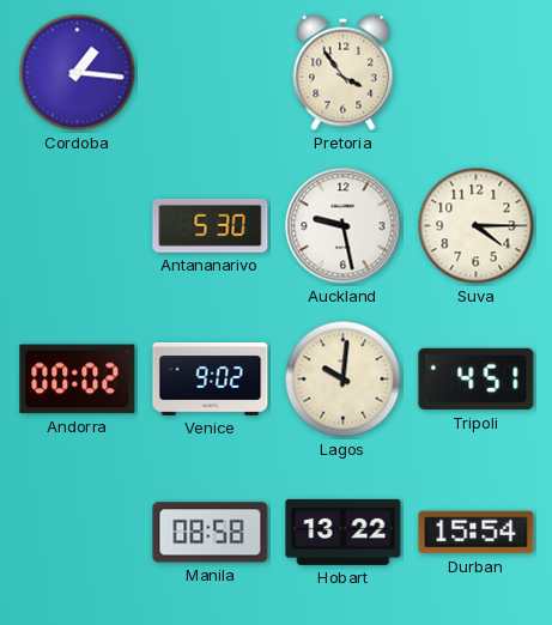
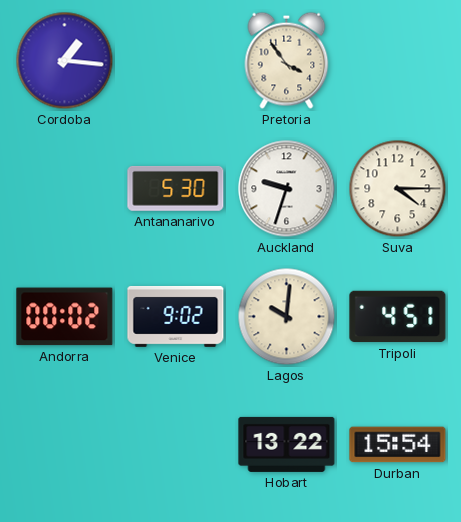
Auckland: 9:28 -> 9:33 (287, 189)
Manila: 08:58 -> none (211, 533)
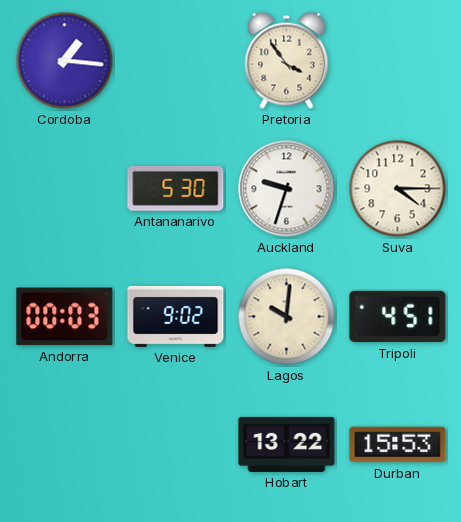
Andorra: 00:02 -> 00:03 (65, 317)
Durban: 15:54 -> 15:53 (398, 445)
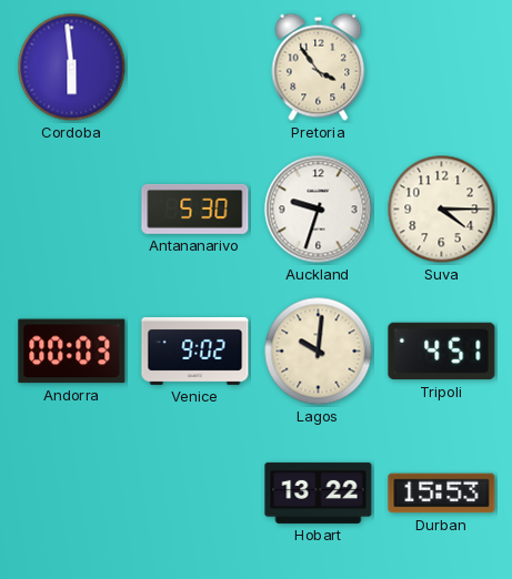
Cordoba: 1:16 -> 5:59 (72, 68)
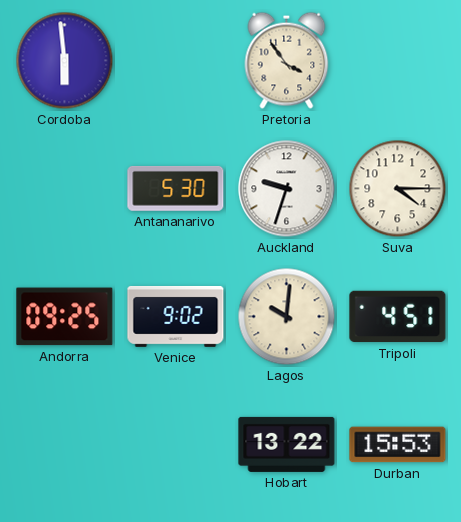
Andorra: 00:03 -> 09:25 (65, 317)
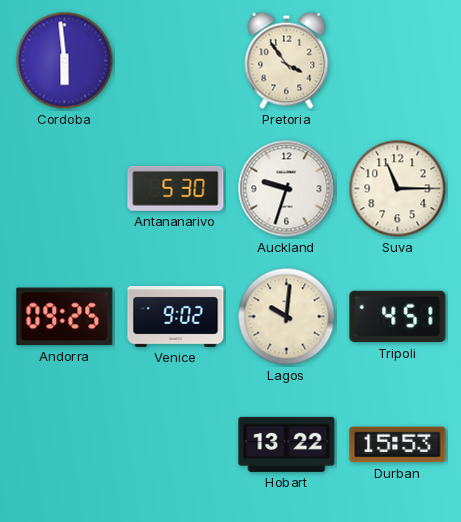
Suva: 4:15 -> 11:15 (398, 189)
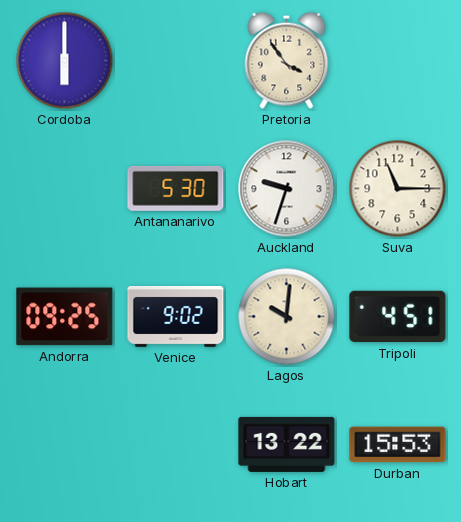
Cordoba: 5:59 -> 6:00 (65, 61)
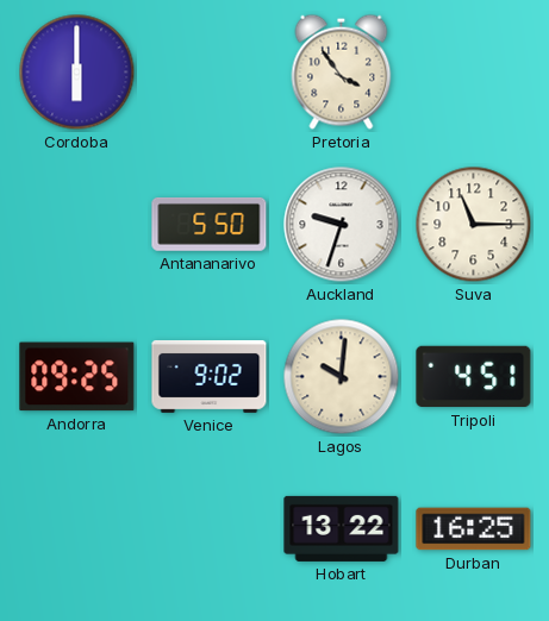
Antananarivo: 5:30 -> 5:50 (210, 224)
Durban: 15:53 -> 16:25 (474, 529)
